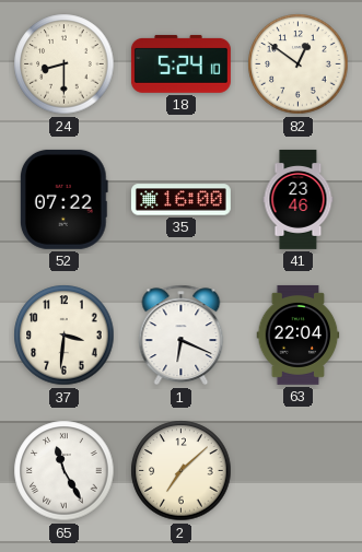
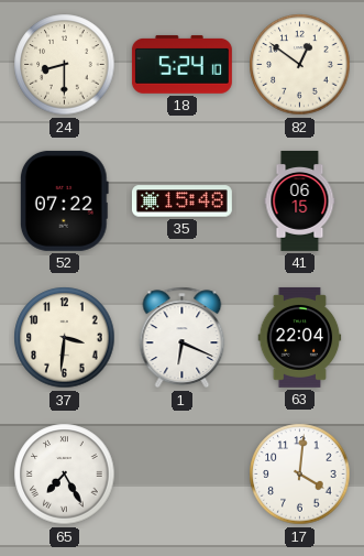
35: 16:00 -> 15:48 (181, 201)
41: 23:46 -> 06:15 (300, 200)
65: 11:25 -> 7:25 (65, 475)
2: 7:08 -> none (182, 471)
17: none -> 4:01 (300, 475)
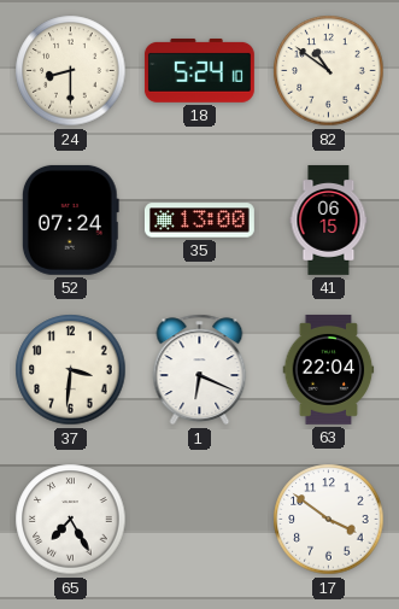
82: 12:51 -> 10:51 (329, 71)
52: 07:22 -> 07:24 (70, 219)
35: 15:48 -> 13:00 (199, 221)
17: 4:01 -> 3:51 (329, 520)
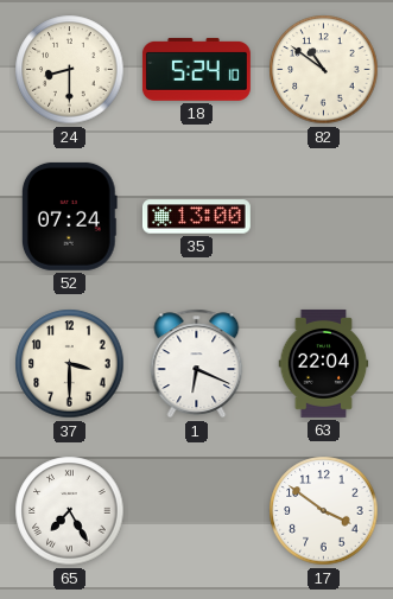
41: 06:15 -> none (329, 219)
37: 3:31 -> 3:30 (70, 364)
